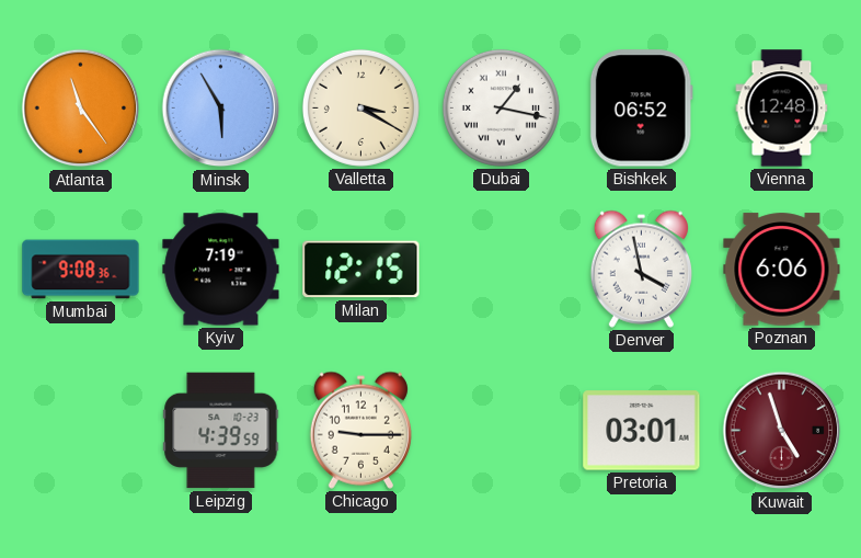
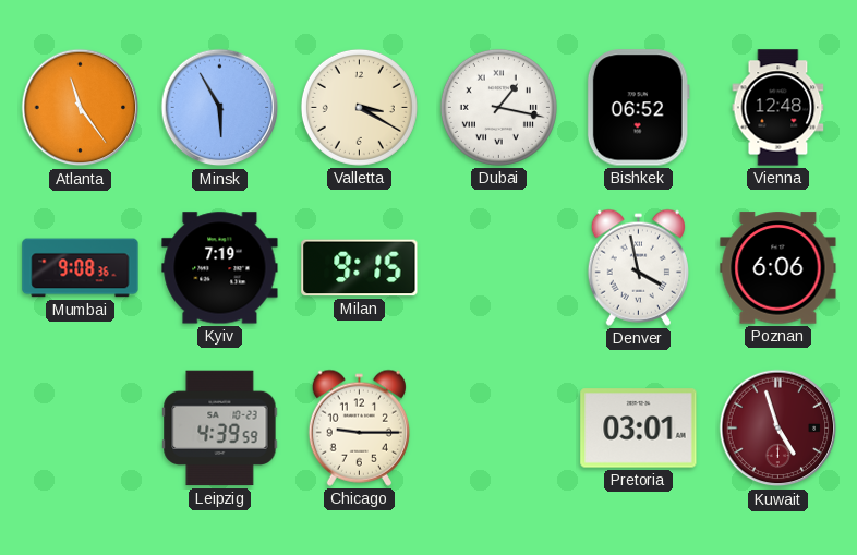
Milan: 12:15 -> 9:15 (360, 268)
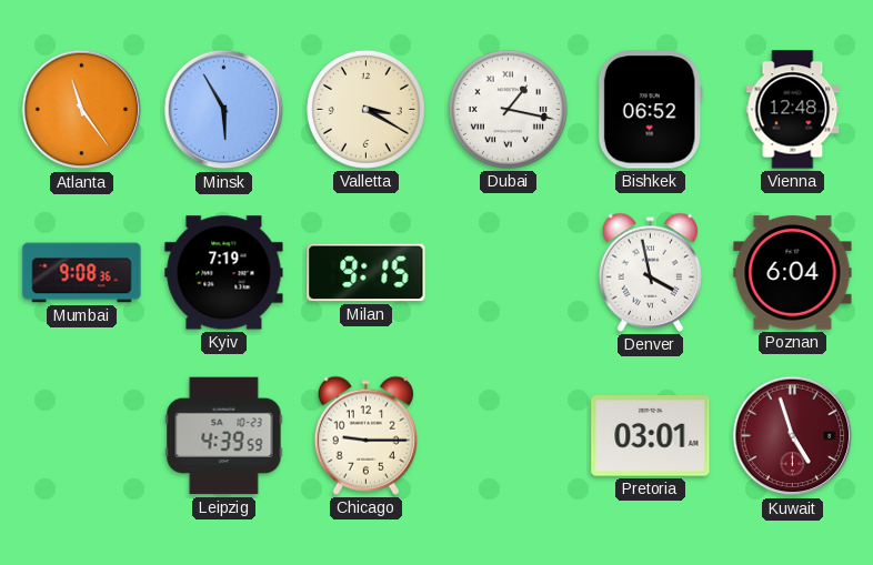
Poznan: 6:06 -> 6:04 (793, 273)
